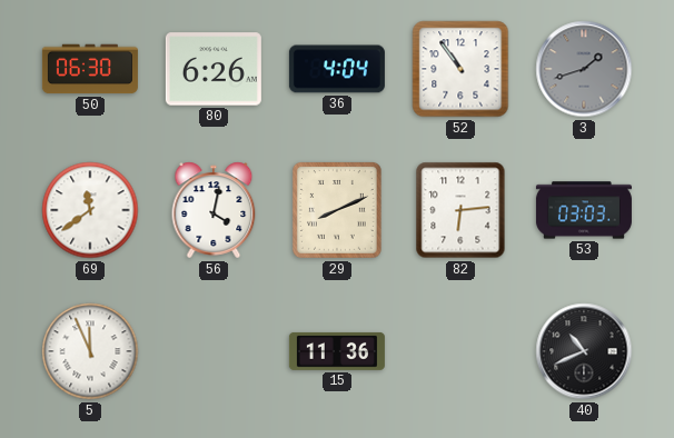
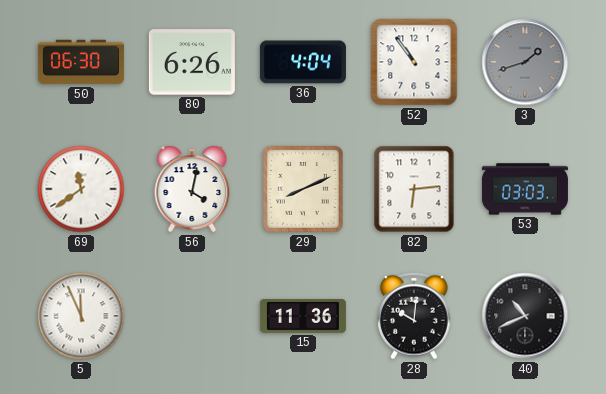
28: none -> 10:01 (414, 316)
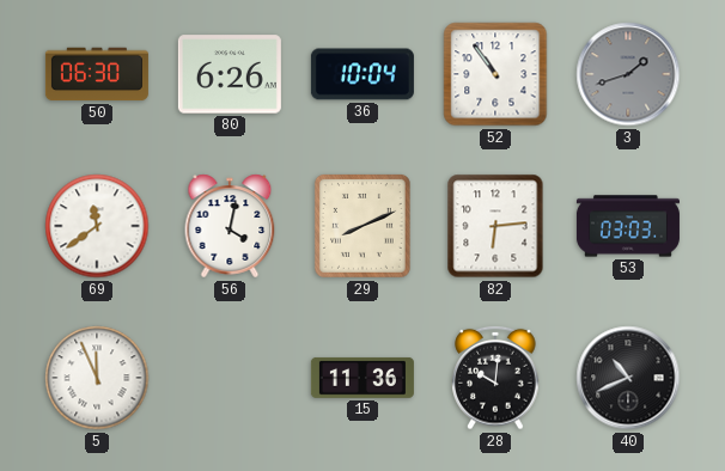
36: 4:04 -> 10:04 (363, 74)
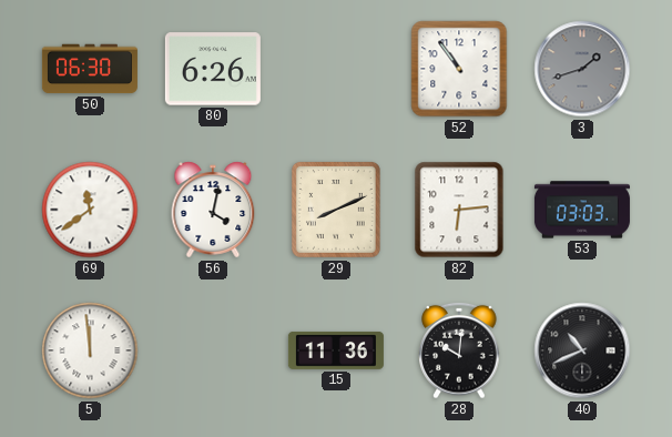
36: 10:04 -> none (363, 74)
5: 11:56 -> 11:59 (90, 350)
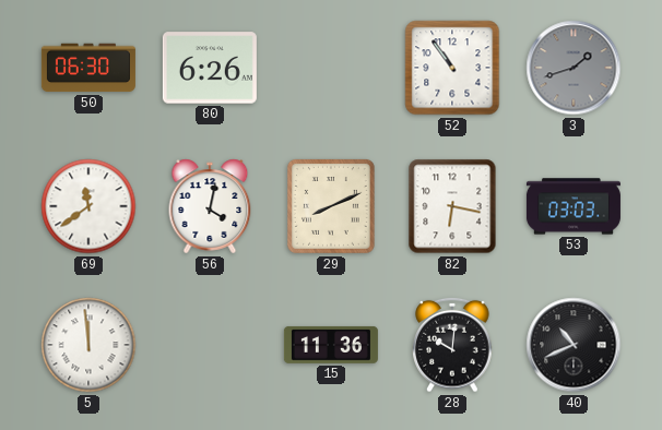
82: 6:14 -> 6:17 (452, 206)
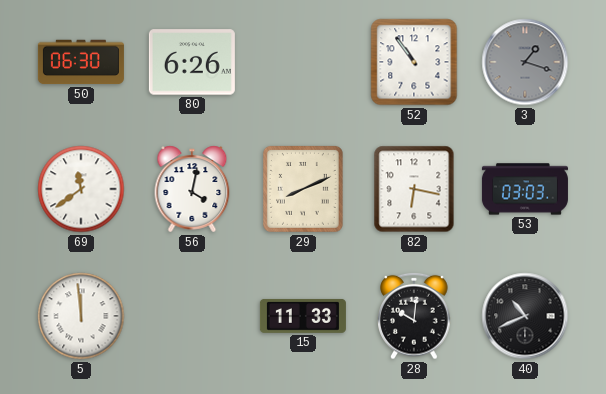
3: 1:42 -> 1:18 (525, 62)
15: 11:36 -> 11:33 (303, 316)
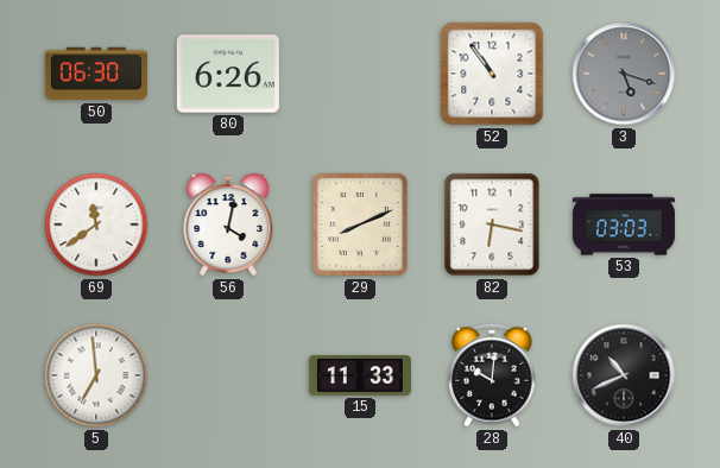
3: 1:18 -> 5:18 (624, 74)
5: 11:59 -> 6:59 (96, 375)
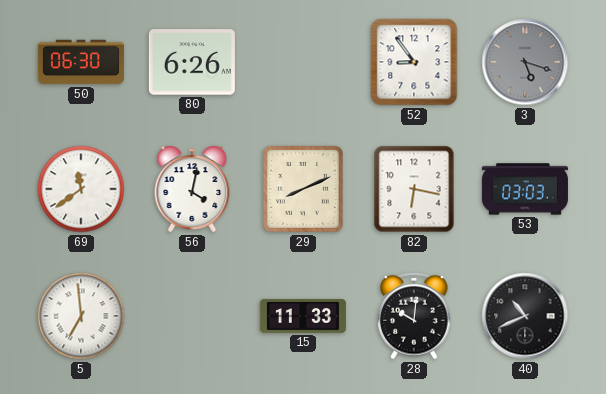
52: 10:54 -> 8:54 (414, 62)
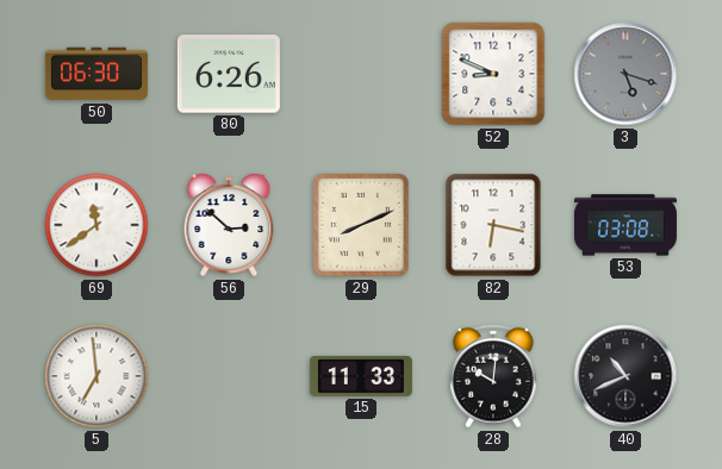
52: 8:54 -> 8:49 (493, 74)
56: 4:02 -> 2:52 (229, 225)
53: 03:03 -> 03:08 (625, 225)
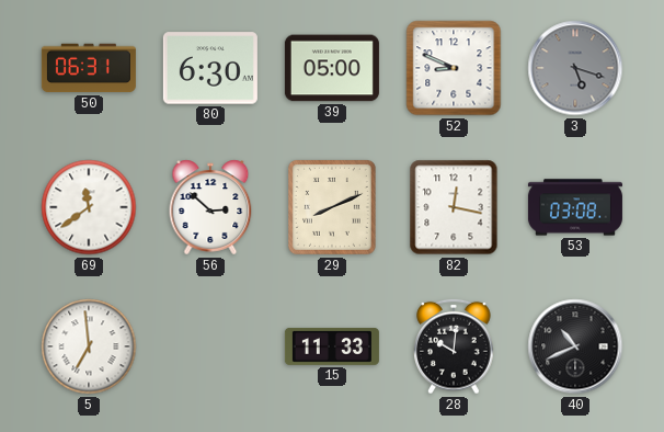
50: 06:30 -> 06:31 (89, 68)
80: 6:26 -> 6:30 (210, 68)
39: none -> 05:00 (332, 68)
82: 6:17 -> 12:17 (454, 207)
